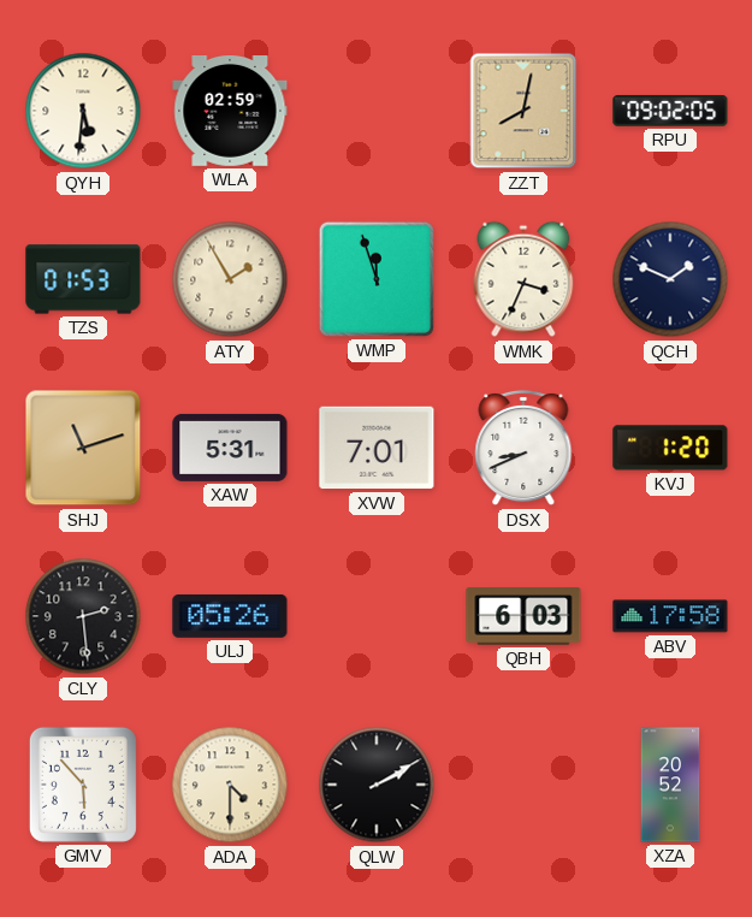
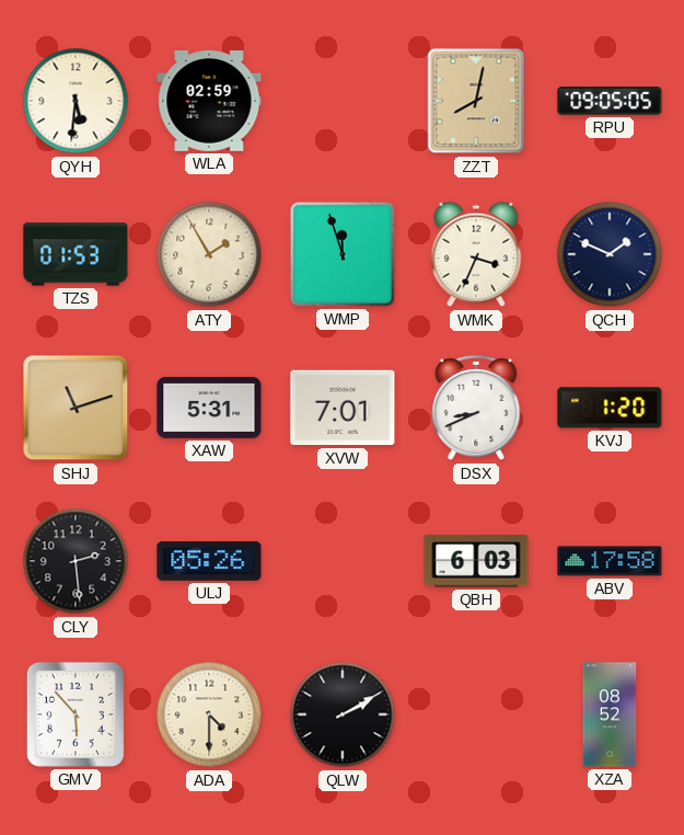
RPU: 09:02 -> 09:05 (610, 101)
XZA: 20:52 -> 08:52 (610, 714)
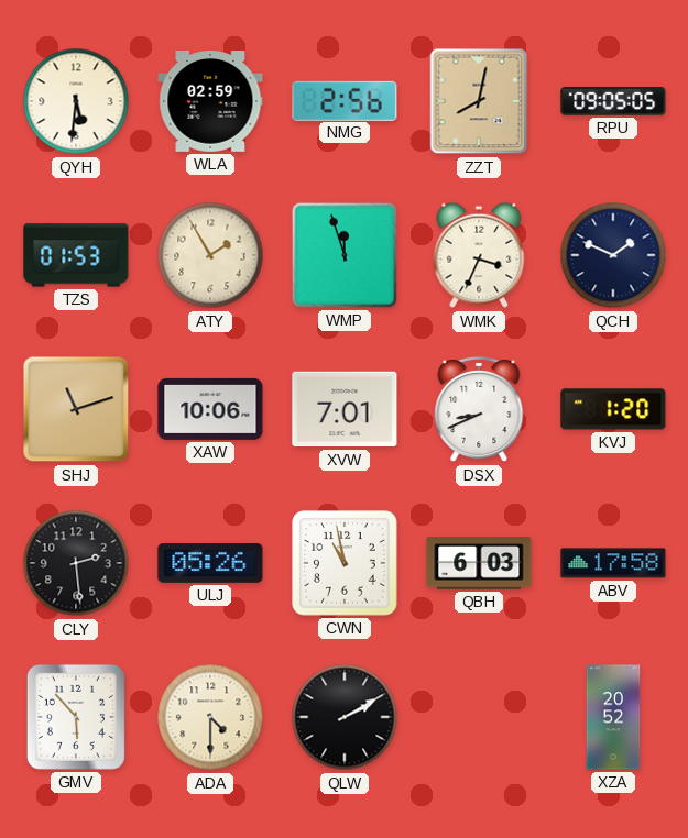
NMG: none -> 2:56 (345, 100)
XAW: 5:31 -> 10:06 (210, 409)
CWN: none -> 10:58 (345, 563)
XZA: 08:52 -> 20:52 (613, 717)
